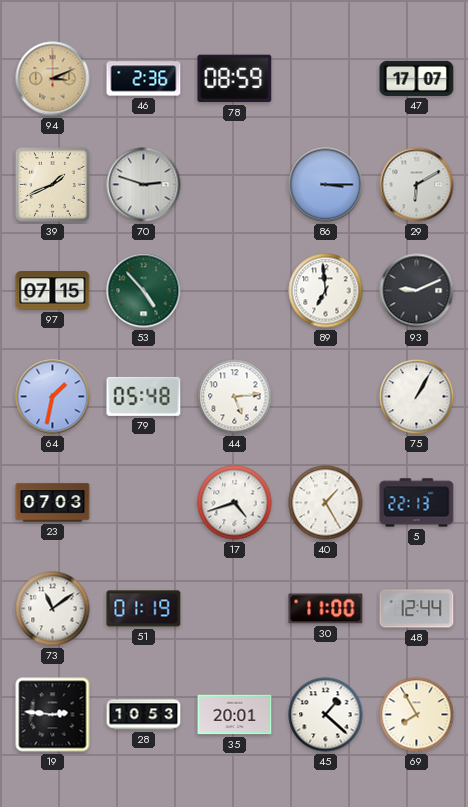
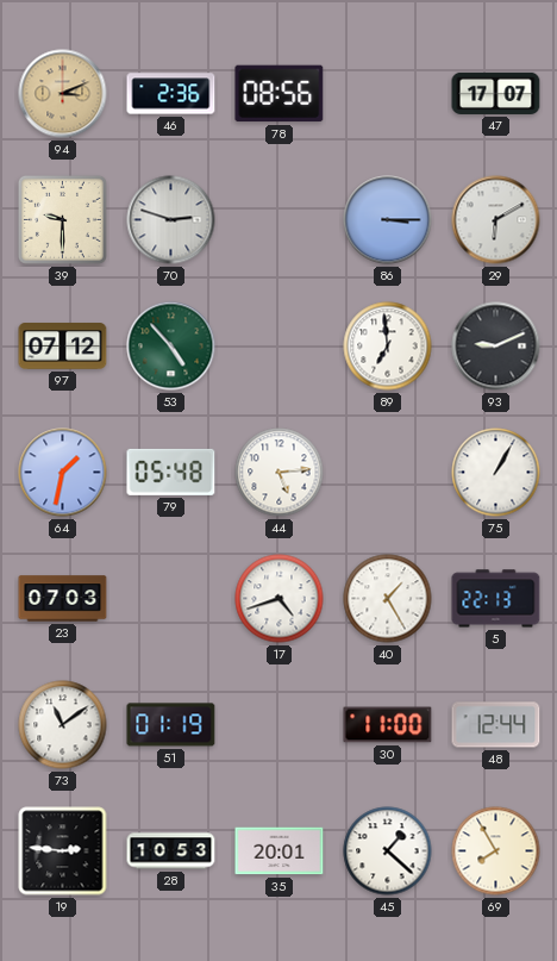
78: 08:59 -> 08:56 (280, 94)
39: 1:41 -> 9:30 (62, 219)
97: 07:15 -> 07:12 (63, 347)
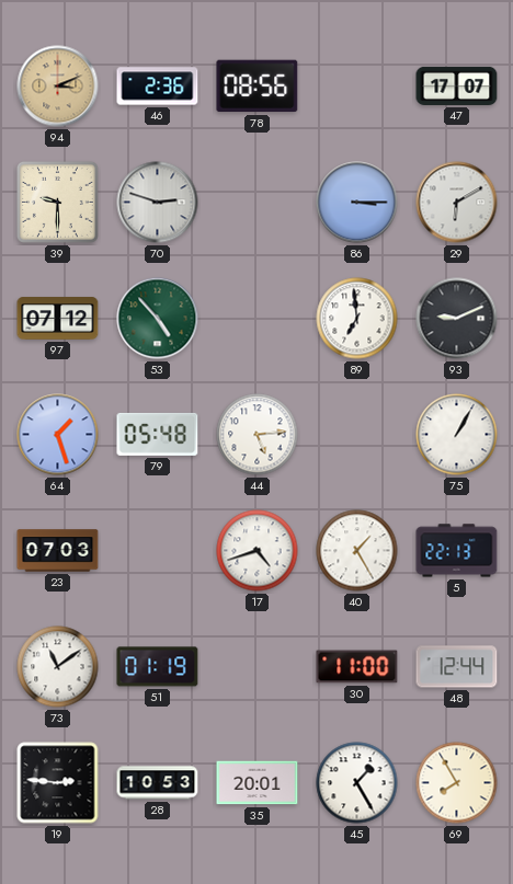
64: 1:32 -> 1:27 (58, 435)
45: 1:22 -> 1:25 (357, 783)
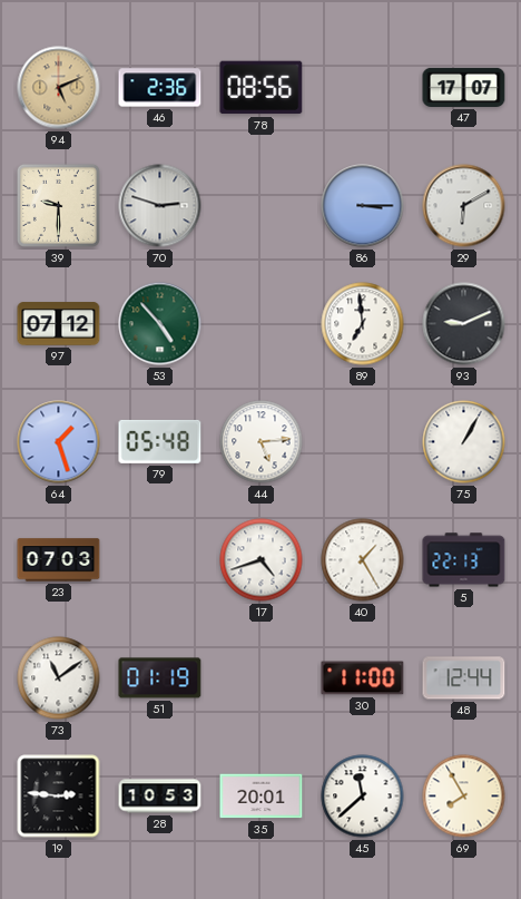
94: 3:11 -> 5:11 (59, 88)
45: 1:25 -> 11:38 (363, 797)
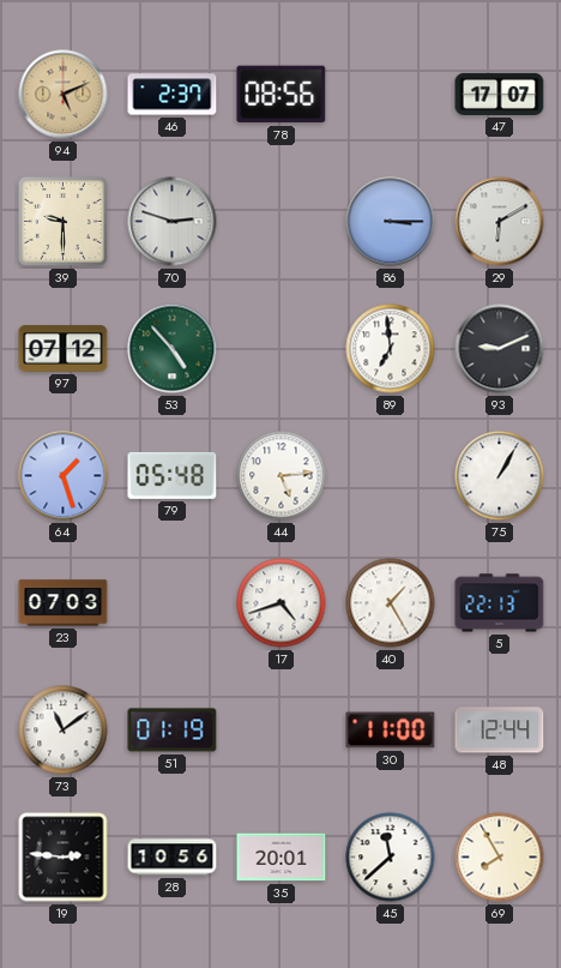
46: 2:36 -> 2:37 (173, 95)
28: 10:53 -> 10:56 (173, 858)
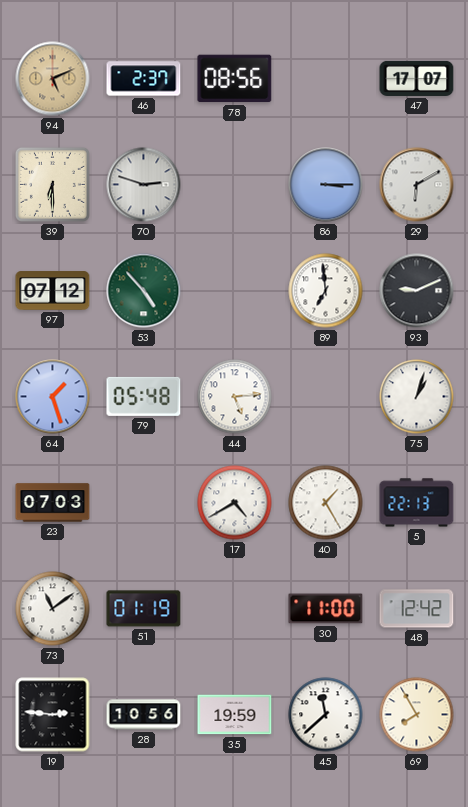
39: 9:30 -> 6:30 (52, 184)
75: 1:05 -> 1:03 (417, 397)
17: 4:42 -> 4:40 (235, 503)
48: 12:44 -> 12:42 (417, 609)
35: 20:01 -> 19:59 (235, 715)
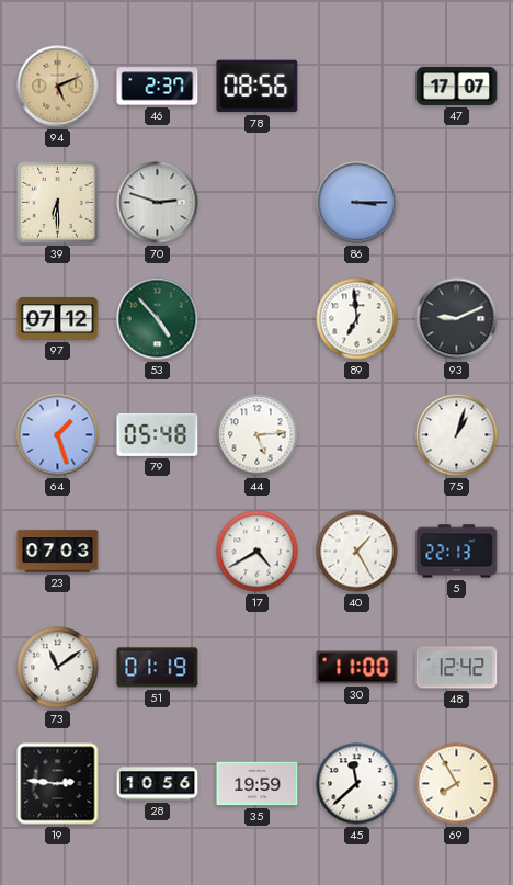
29: 6:10 -> none (417, 185)
